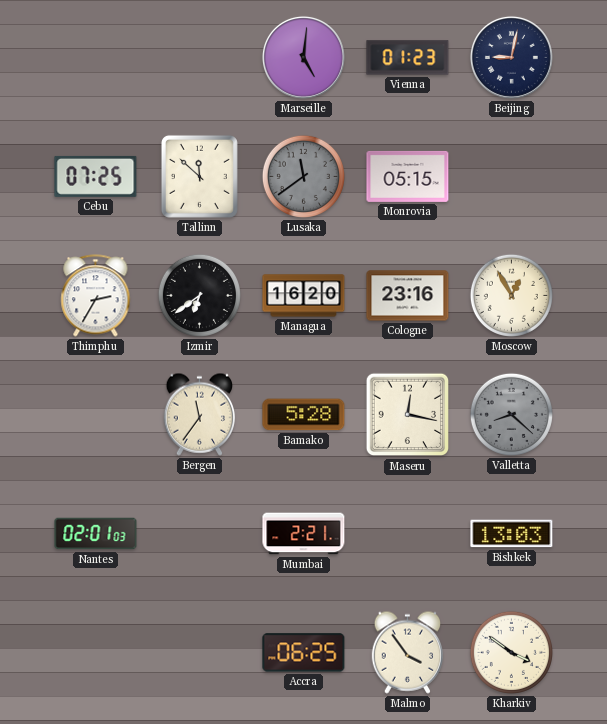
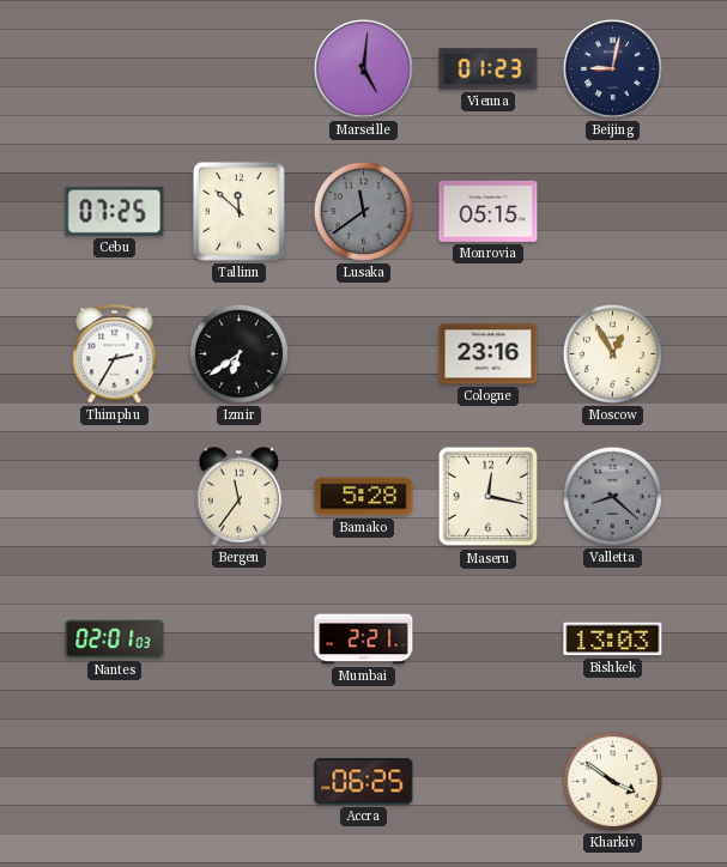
Managua: 16:20 -> none (304, 296)
Malmo: 3:54 -> none (408, 652)
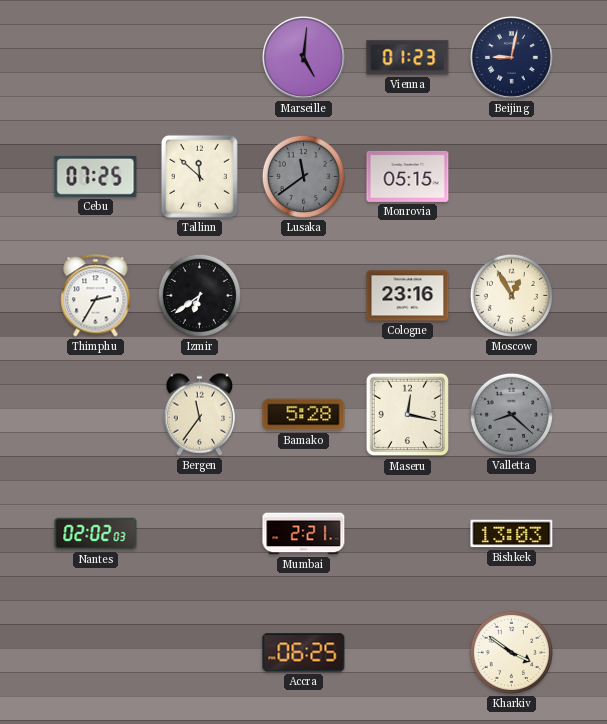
Nantes: 02:01 -> 02:02 (96, 534)
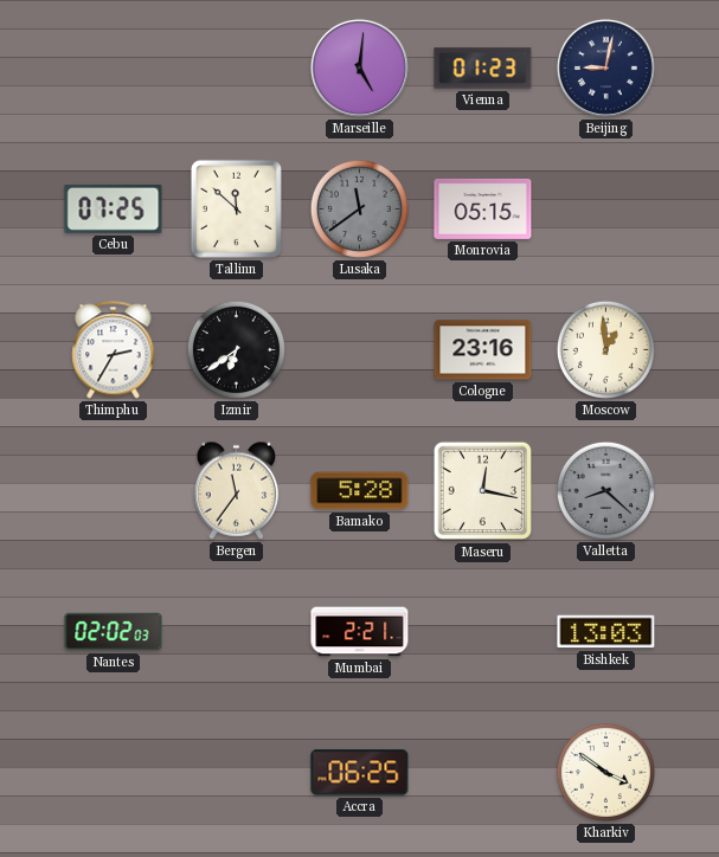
Moscow: 12:55 -> 12:59 (605, 349)
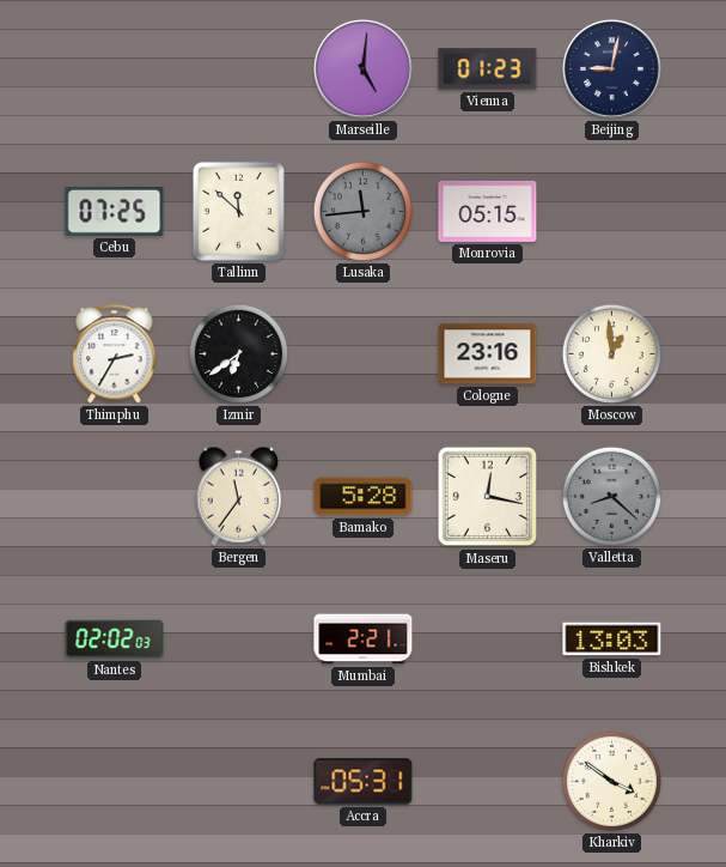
Lusaka: 11:39 -> 11:44 (362, 211)
Accra: 06:25 -> 05:31 (364, 782)
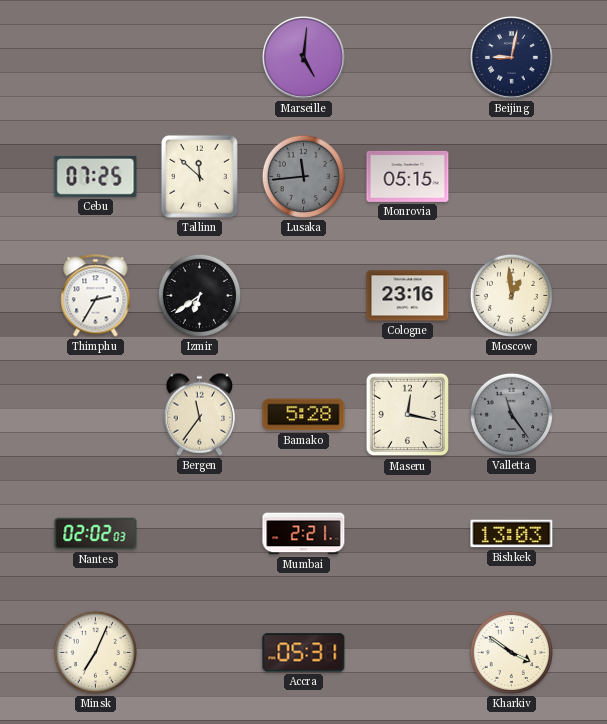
Vienna: 01:23 -> none (488, 69)
Valletta: 8:22 -> 11:24 (511, 414)
Minsk: none -> 7:04 (95, 652)
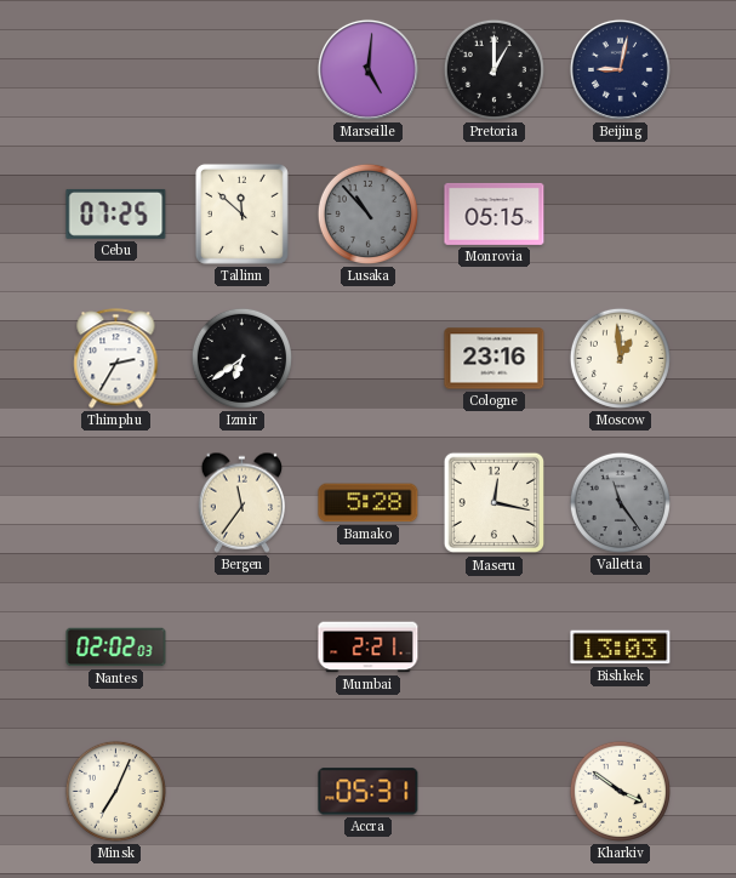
Pretoria: none -> 1:00 (493, 69)
Lusaka: 11:44 -> 10:53 (367, 213)
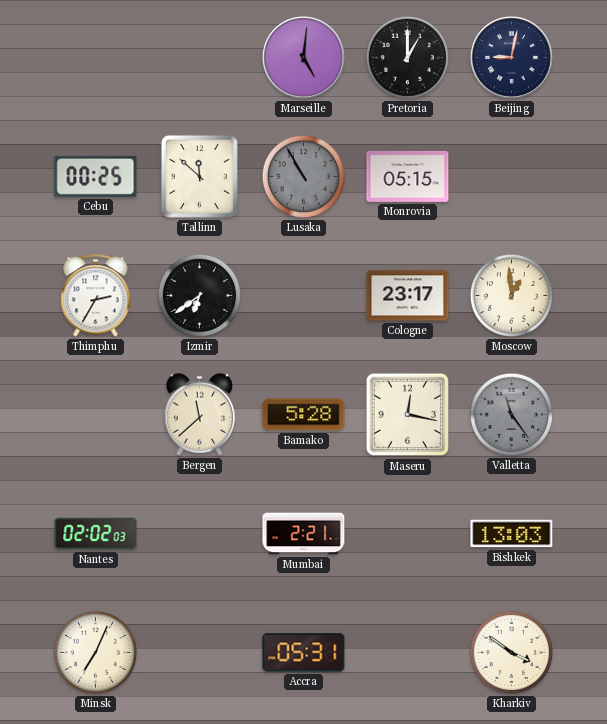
Cebu: 07:25 -> 00:25 (96, 176)
Lusaka: 10:53 -> 10:55 (303, 176)
Cologne: 23:16 -> 23:17 (408, 296)
Bergen: 11:36 -> 11:38 (200, 414)
